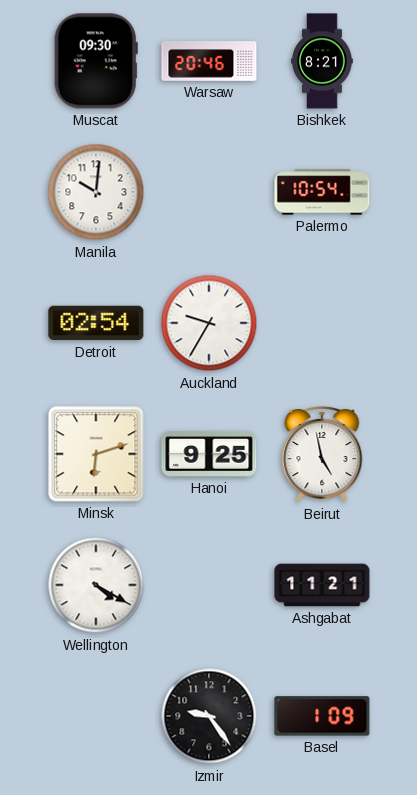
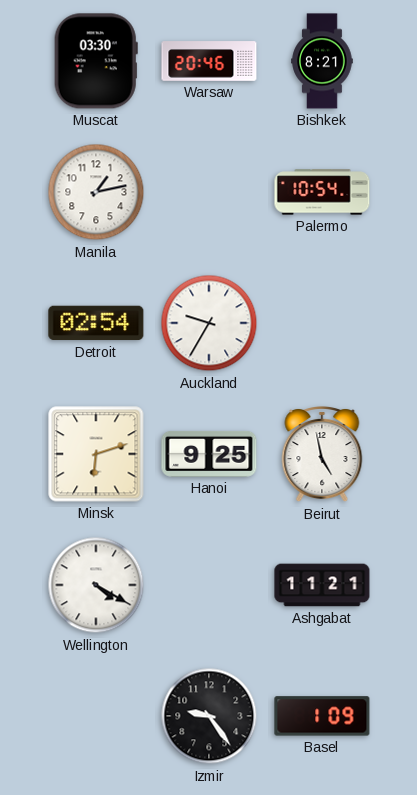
Muscat: 09:30 -> 03:30 (96, 61)
Manila: 10:01 -> 1:13 (96, 192)
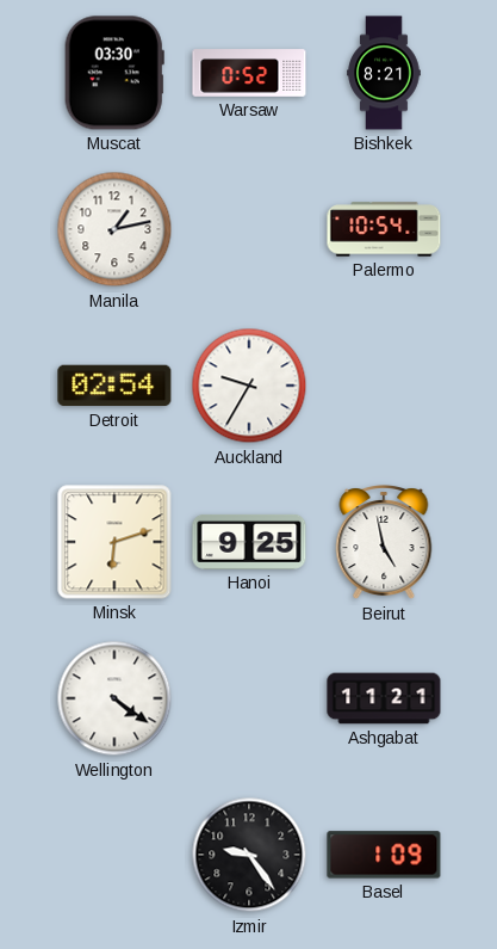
Warsaw: 20:46 -> 0:52 (249, 73)
Wellington: 4:20 -> 4:21 (114, 698)
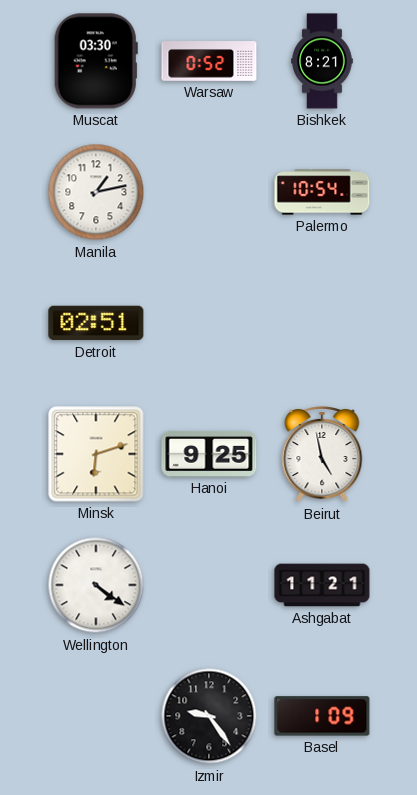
Detroit: 02:54 -> 02:51 (96, 323)
Auckland: 9:35 -> none (249, 386)
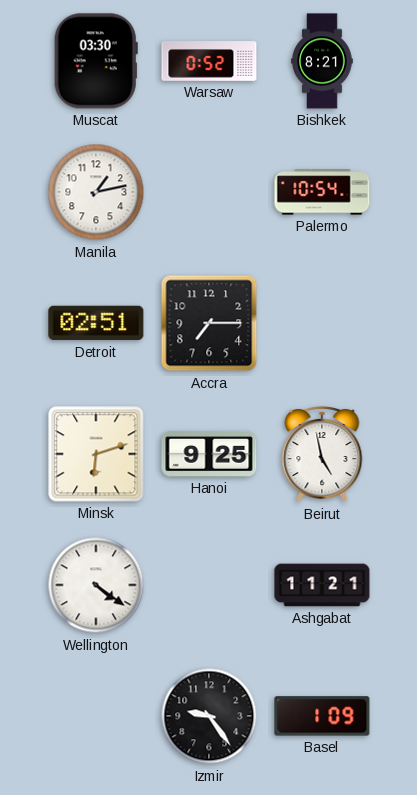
Accra: none -> 7:15 (209, 323)
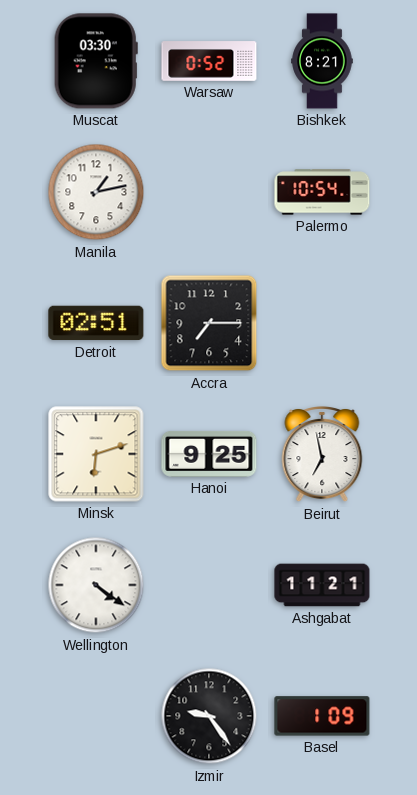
Beirut: 4:58 -> 6:58 (322, 455)
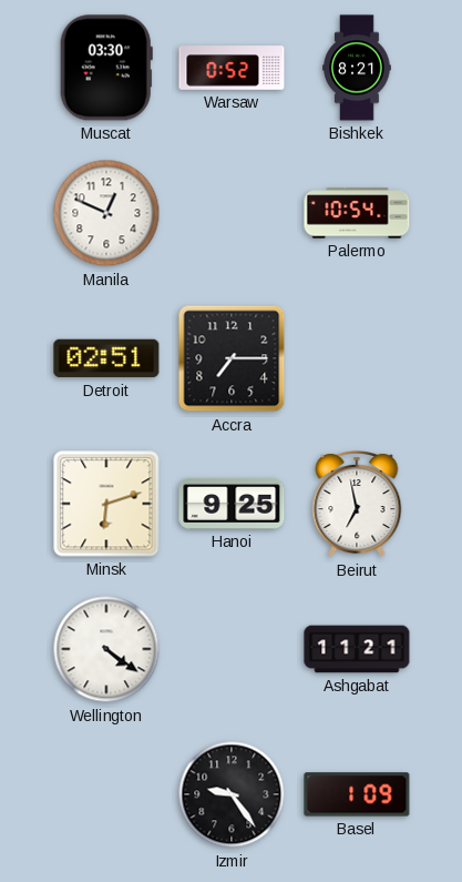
Manila: 1:13 -> 12:49 (106, 213)
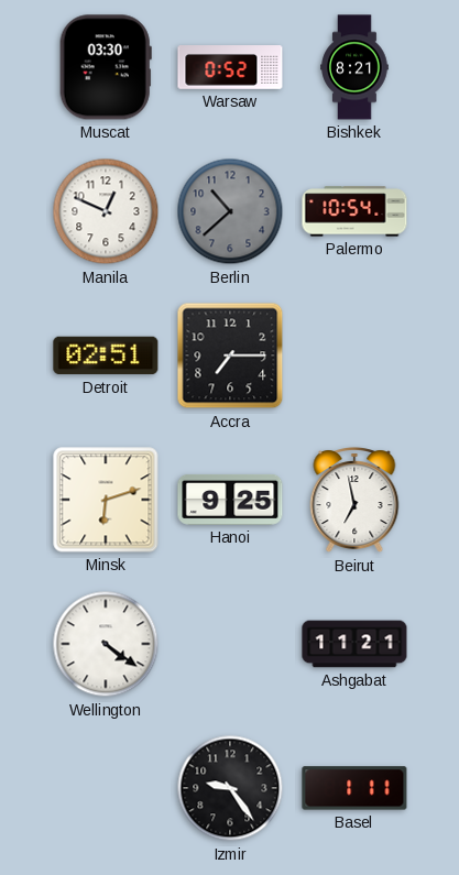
Berlin: none -> 10:38 (230, 211)
Basel: 1:09 -> 1:11 (354, 788)
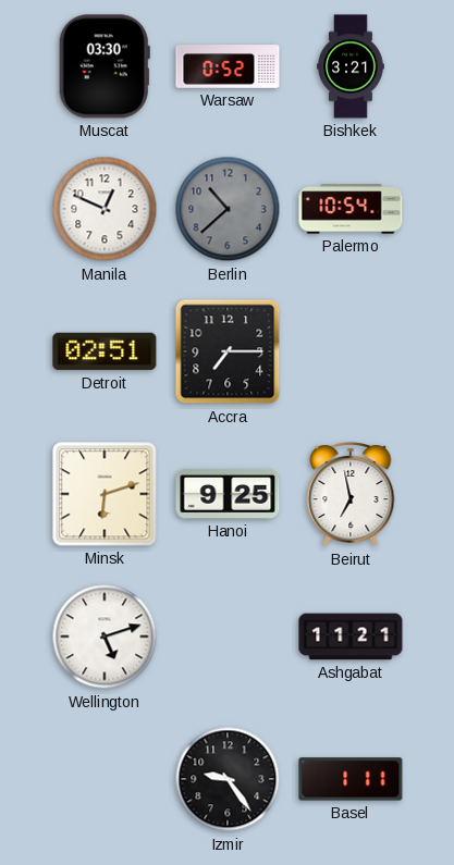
Bishkek: 8:21 -> 3:21 (351, 66)
Wellington: 4:21 -> 5:12 (105, 637)
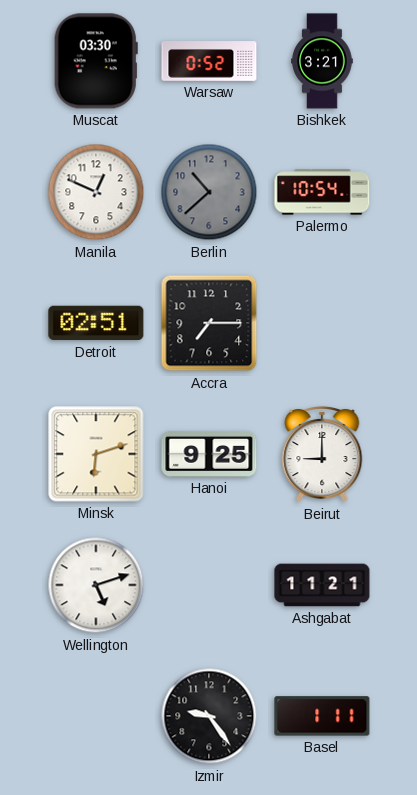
Beirut: 6:58 -> 9:00 (322, 455)
